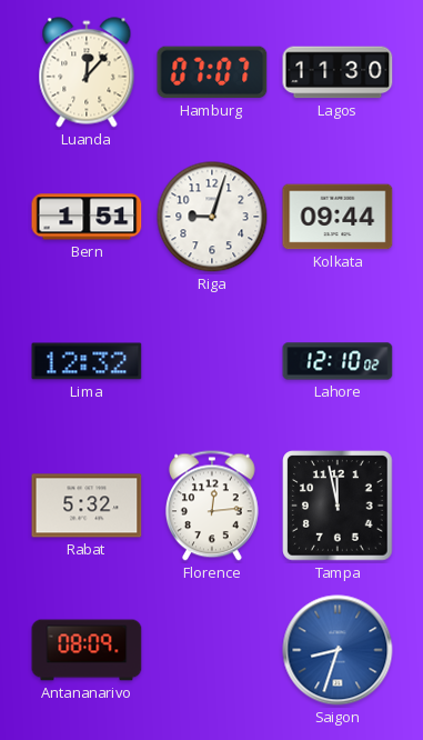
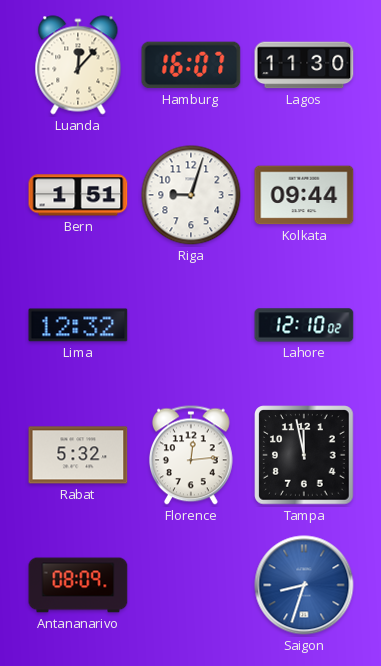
Hamburg: 07:07 -> 16:07 (191, 65)
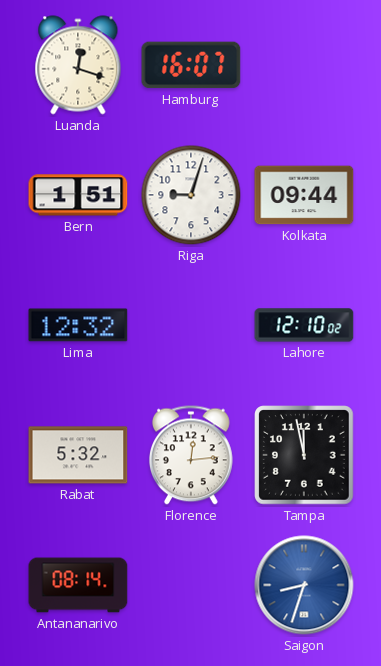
Luanda: 12:07 -> 12:18 (78, 65)
Lagos: 11:30 -> none (304, 65)
Antananarivo: 08:09 -> 08:14 (78, 585)
